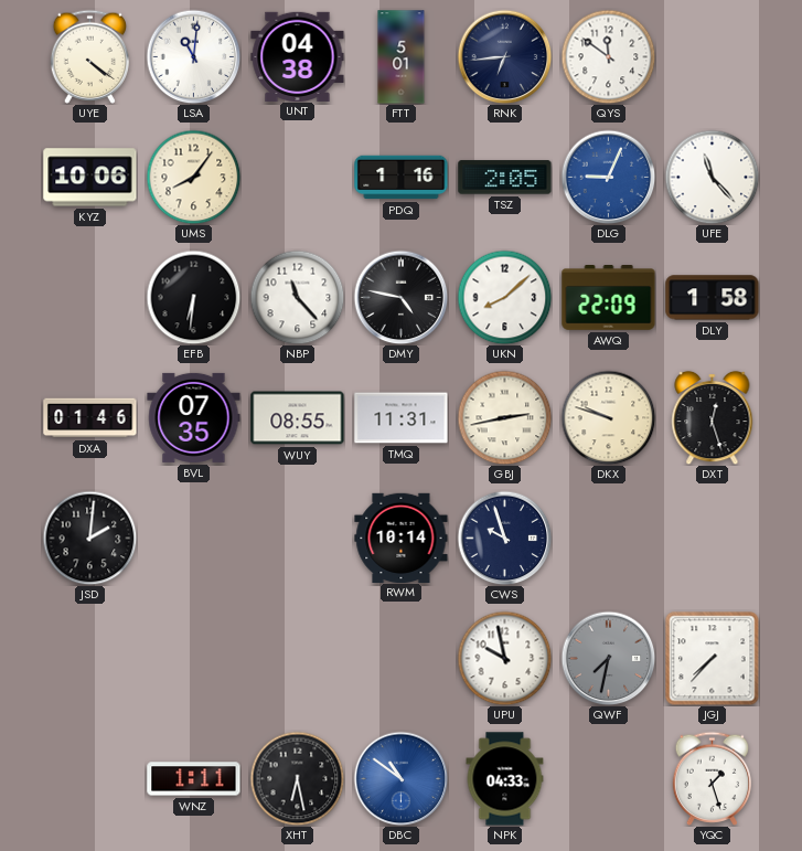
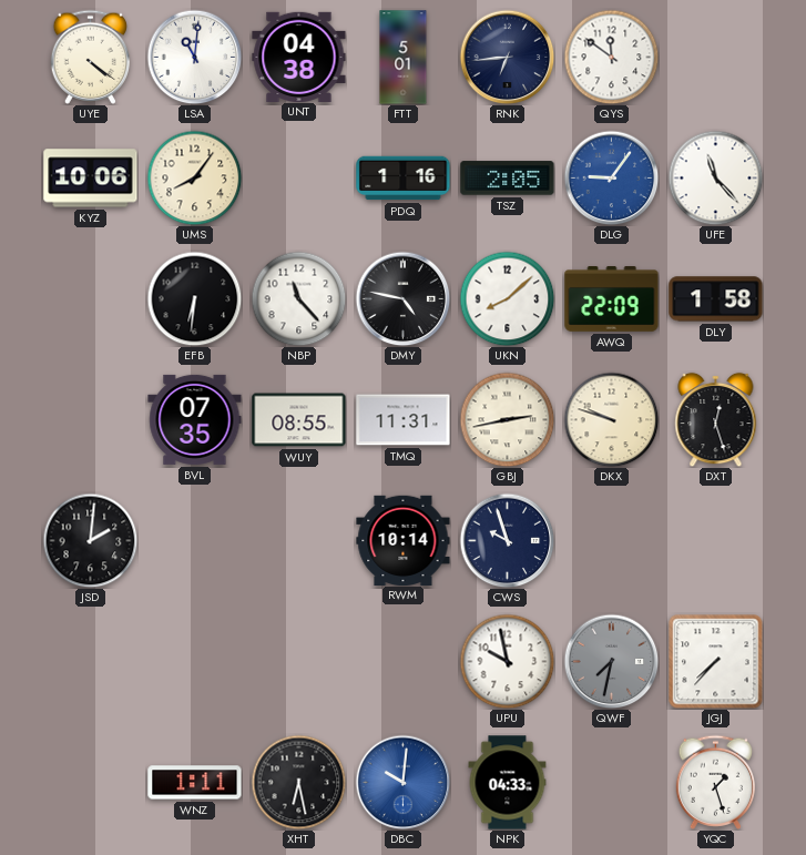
DLG: 9:04 -> 9:06 (611, 177)
DXA: 01:46 -> none (90, 418)
DBC: 10:51 -> 10:01 (402, 782)
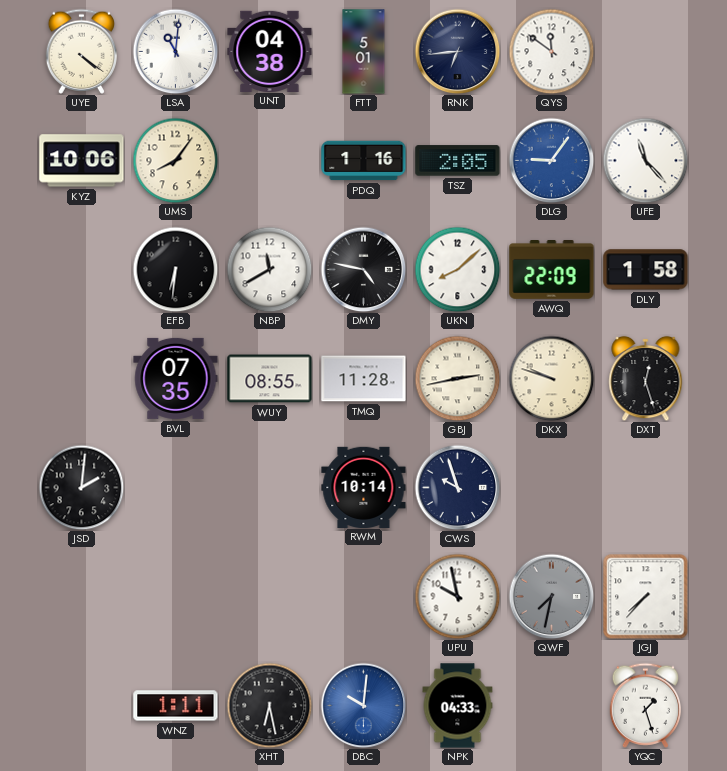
NBP: 11:23 -> 11:40 (269, 269)
TMQ: 11:31 -> 11:28 (364, 379)
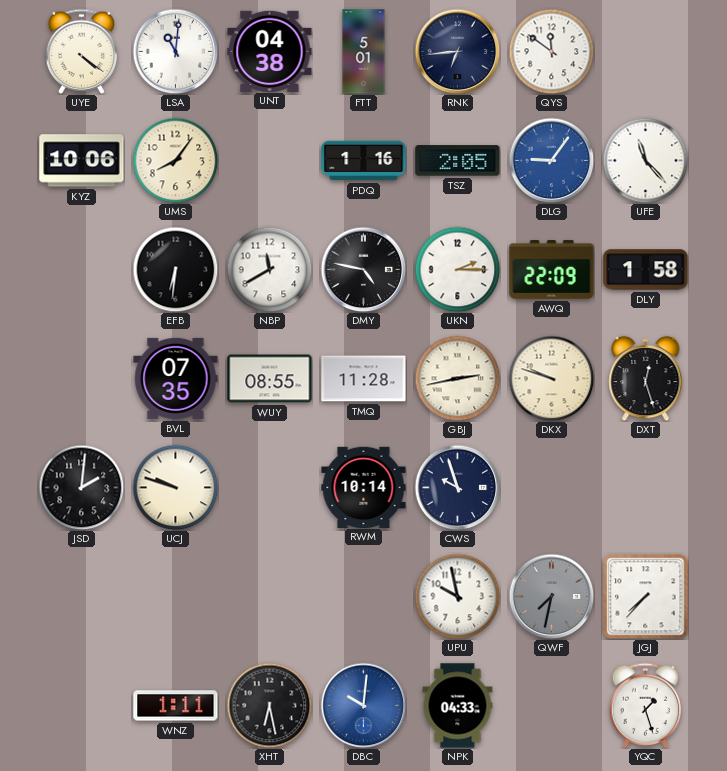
UKN: 8:08 -> 2:15 (457, 269)
UCJ: none -> 9:48 (175, 487)
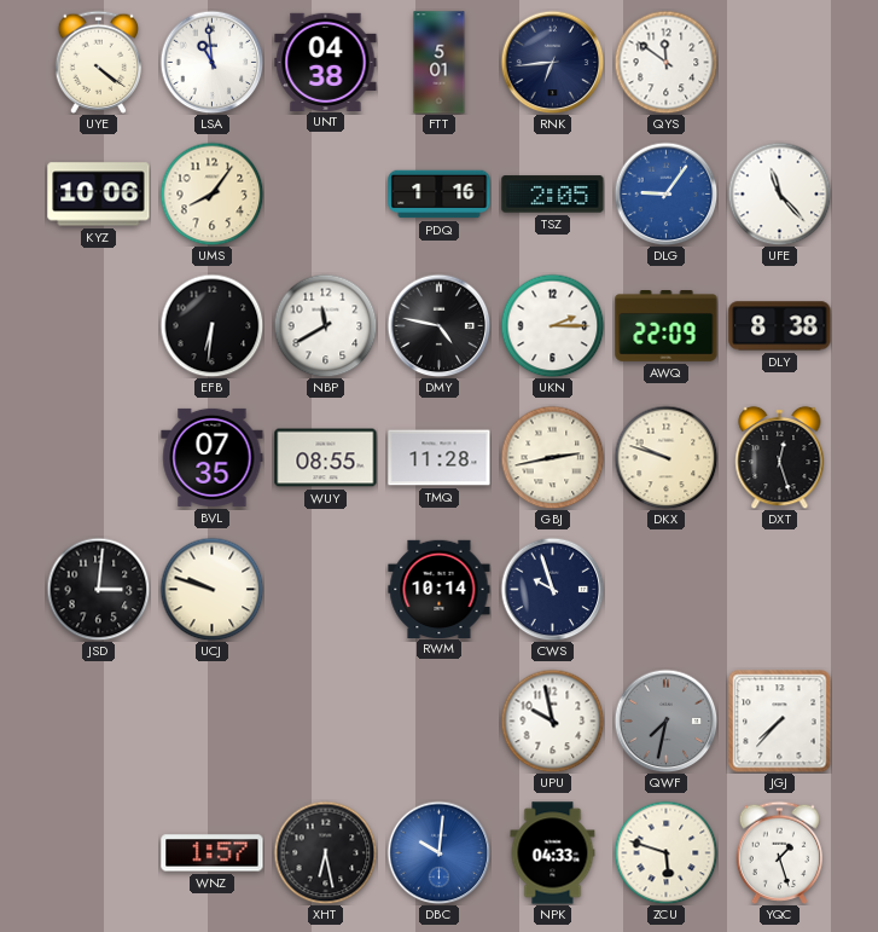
LSA: 11:01 -> 10:59 (211, 62)
DLY: 1:58 -> 8:38 (780, 326)
JSD: 2:01 -> 3:01 (98, 589)
WNZ: 1:11 -> 1:57 (213, 853)
ZCU: none -> 5:48 (665, 852)
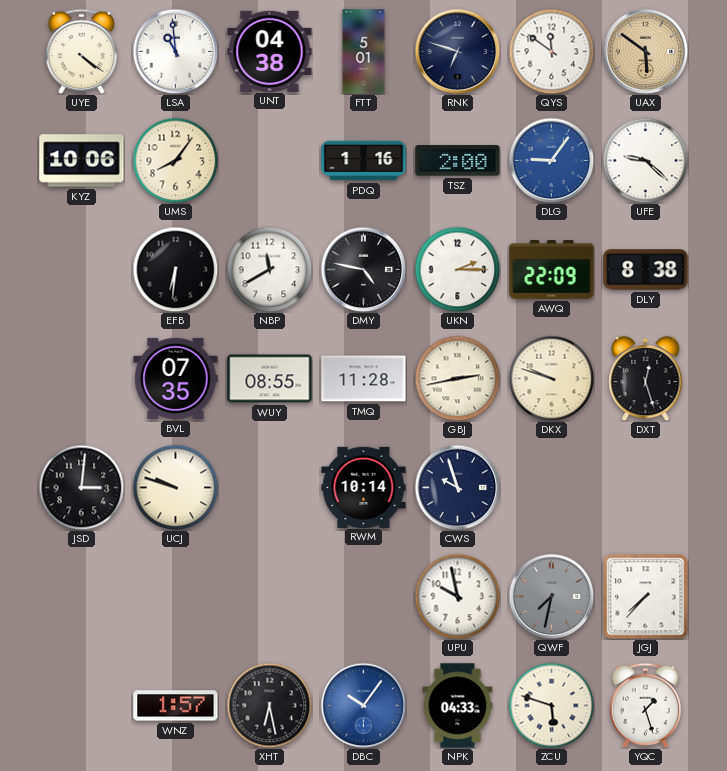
RNK: 6:44 -> 6:48 (457, 51)
UAX: none -> 5:51 (645, 51)
TSZ: 2:05 -> 2:00 (458, 161)
UFE: 11:23 -> 9:22 (645, 160)
DBC: 10:01 -> 10:06 (363, 705)
